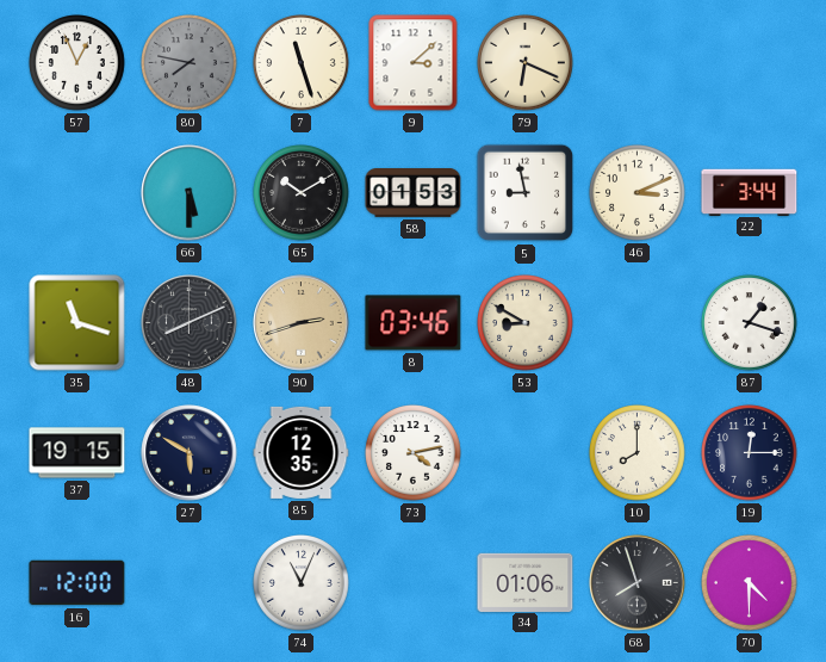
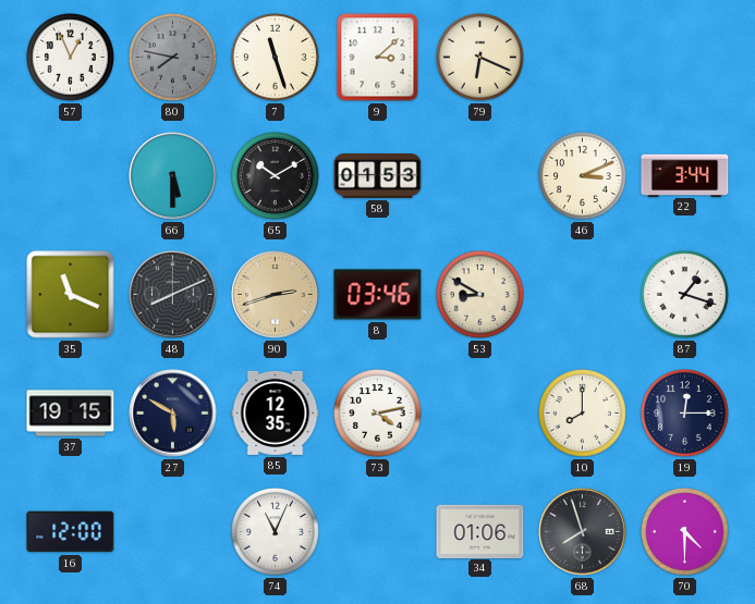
5: 8:58 -> none (526, 193)
35: 11:18 -> 11:19 (71, 295)
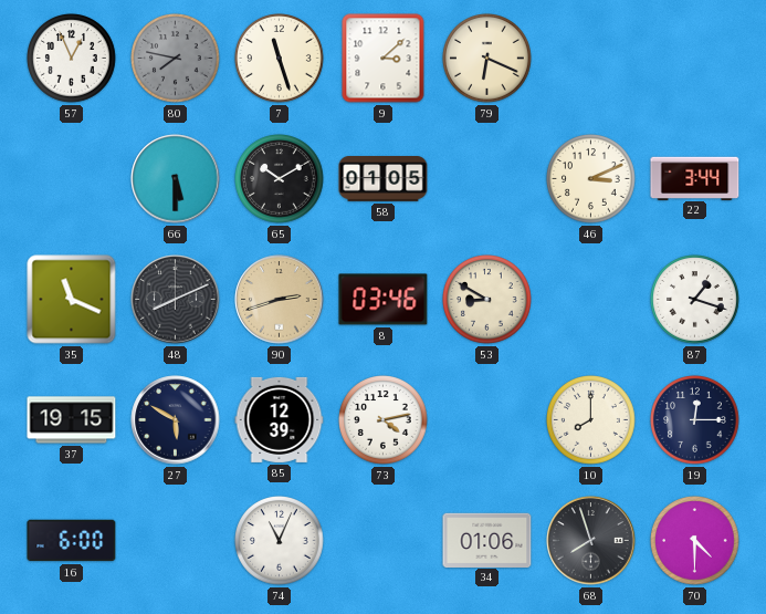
58: 01:53 -> 01:05 (384, 179)
85: 12:35 -> 12:39 (280, 419)
16: 12:00 -> 6:00 (72, 541)
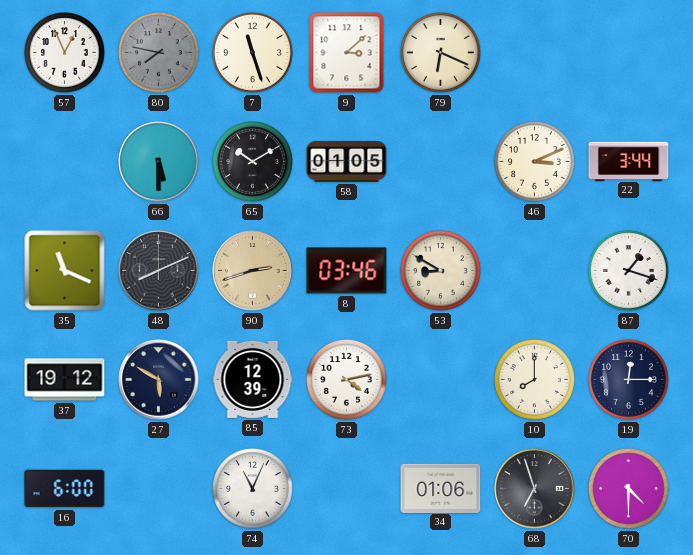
37: 19:15 -> 19:12 (65, 380)
68: 7:57 -> 6:57 (535, 489)
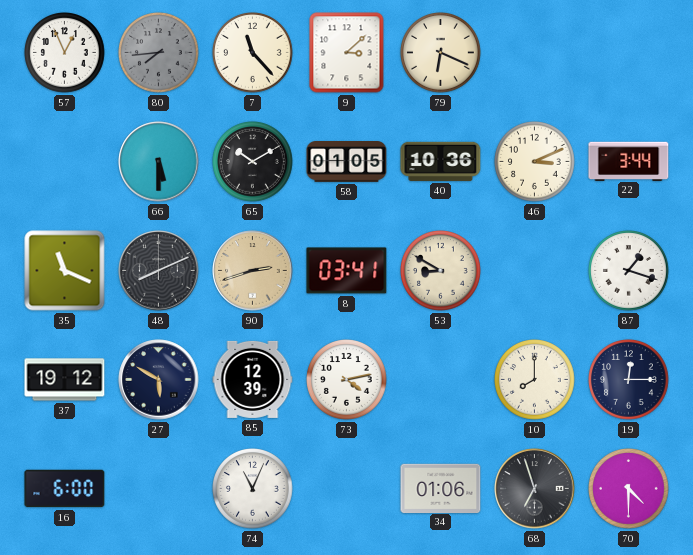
80: 7:47 -> 7:44 (159, 53)
7: 11:27 -> 11:23 (253, 53)
40: none -> 10:36 (441, 161)
8: 03:46 -> 03:41 (347, 271)
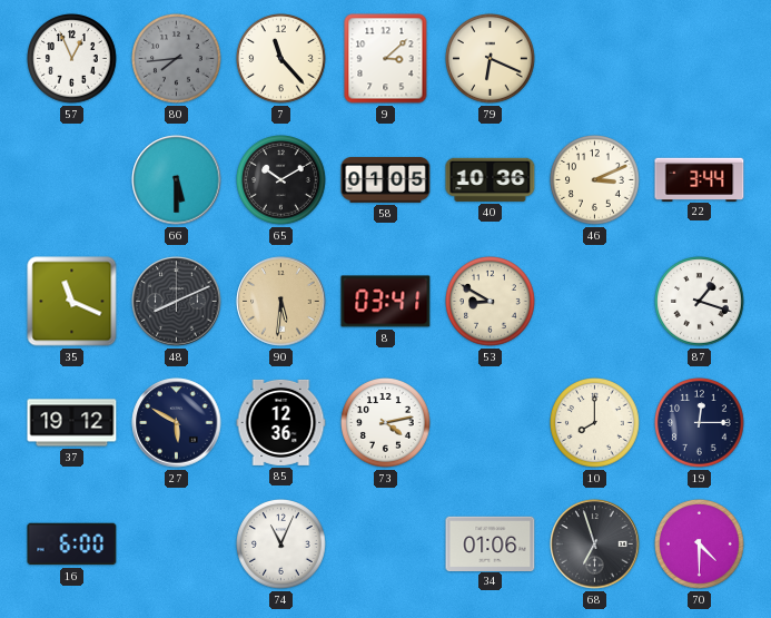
90: 2:42 -> 5:31 (281, 302)
85: 12:39 -> 12:36 (281, 422)
